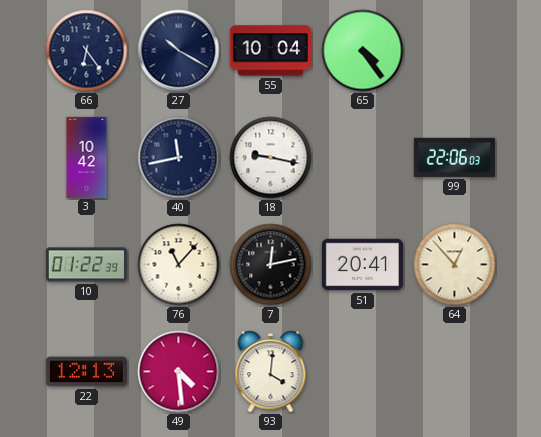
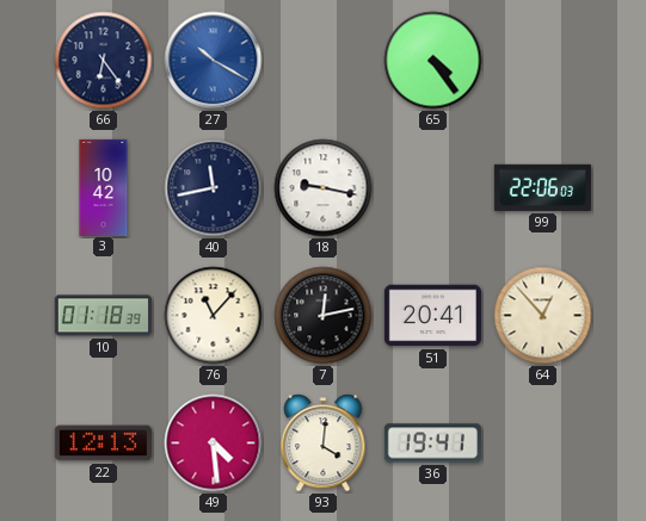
27 dial: navy -> blue (214, 61)
55: 10:04 -> none (270, 51)
10: 01:22 -> 01:18 (103, 316)
36: none -> 19:41 (432, 444)
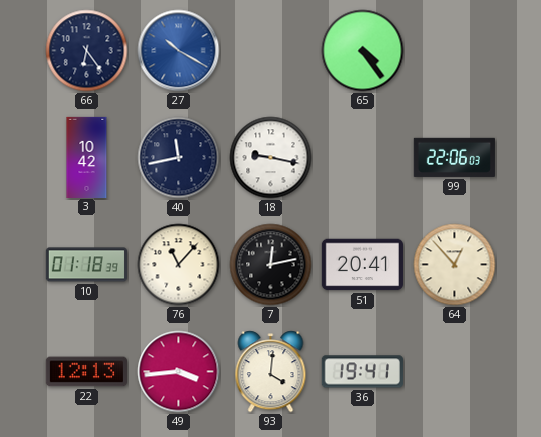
49: 4:29 -> 3:44 (179, 372)
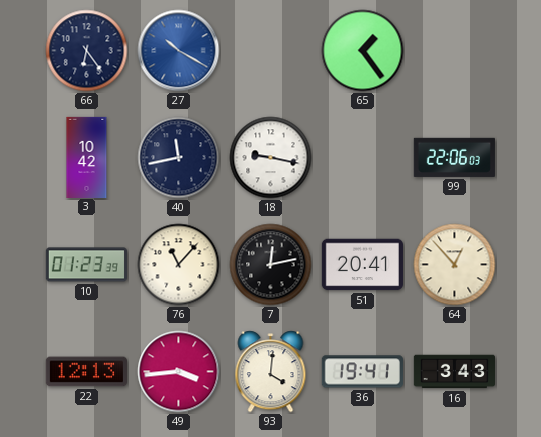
65: 4:24 -> 1:24 (363, 51)
10: 01:18 -> 01:23 (86, 265)
16: none -> 3:43 (454, 372)
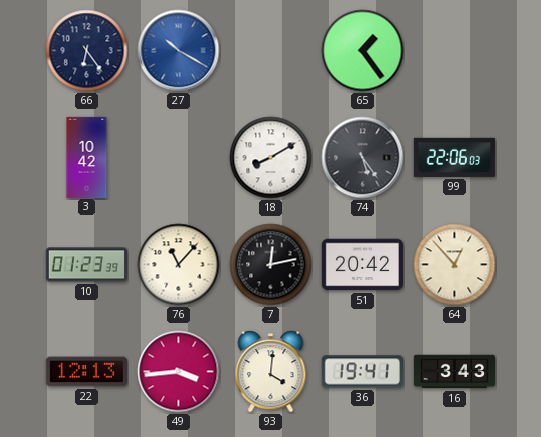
40: 11:43 -> none (179, 158)
18: 9:17 -> 8:10 (271, 158)
74: none -> 5:24 (363, 158)
51: 20:41 -> 20:42 (362, 265)
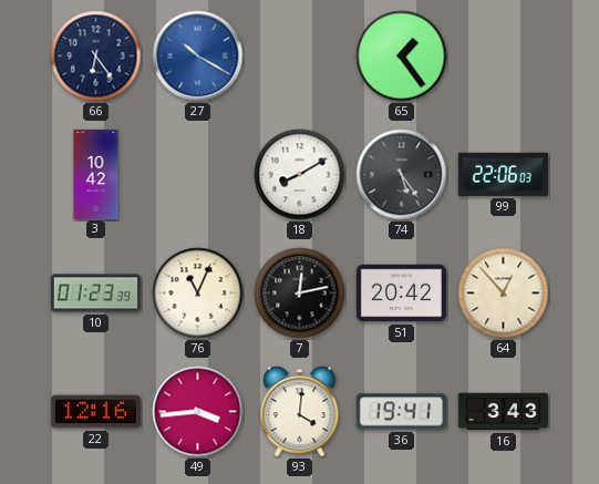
76: 11:07 -> 11:04 (198, 294)
22: 12:13 -> 12:16 (95, 412)
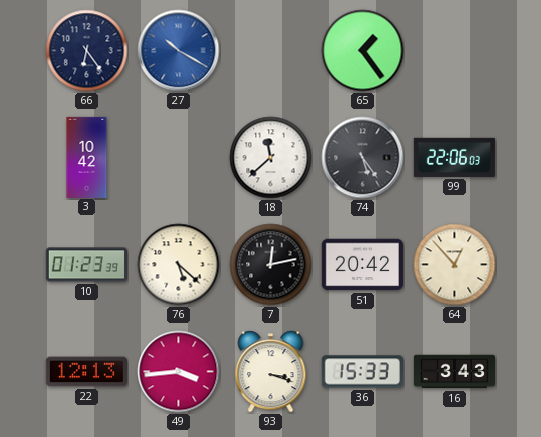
18: 8:10 -> 11:38 (271, 158)
76: 11:04 -> 5:22 (179, 265)
22: 12:16 -> 12:13 (86, 372)
93: 4:01 -> 3:18 (271, 372)
36: 19:41 -> 15:33 (362, 372)
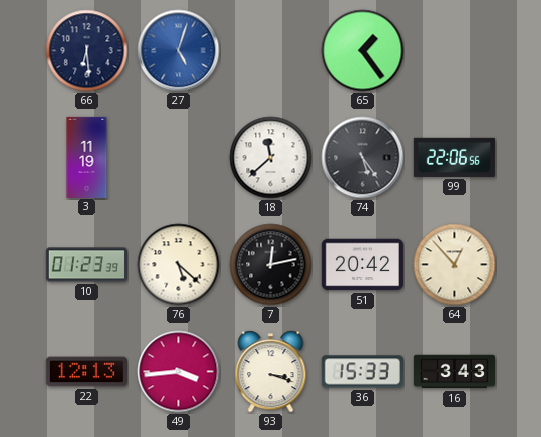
66: 6:24 -> 6:29 (87, 51)
27: 10:20 -> 5:03 (179, 51)
3: 10:42 -> 11:19 (87, 157)
99: 22:06:03 -> 22:06:56 (454, 157)
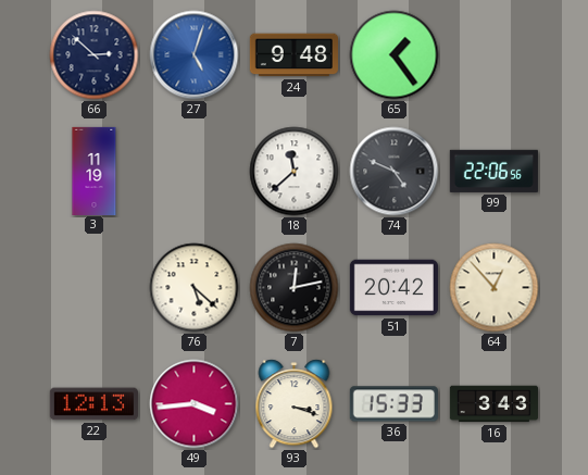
66: 6:29 -> 2:52 (95, 55)
24: none -> 9:48 (293, 55)
74: 5:24 -> 4:49 (395, 172)
10: 01:23 -> none (86, 265)
